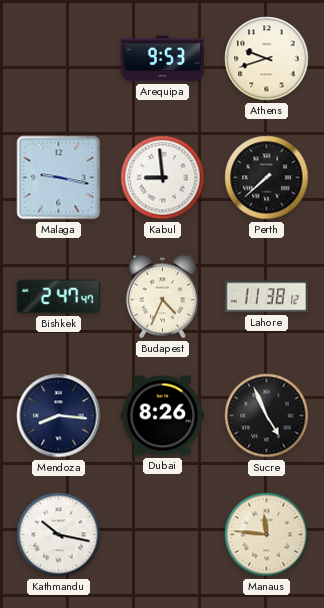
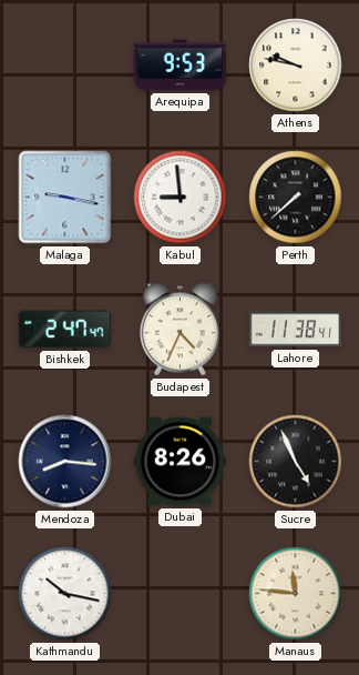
Athens: 9:42 -> 9:47 (296, 66)
Lahore: 11:38:12 -> 11:38:41 (296, 330)
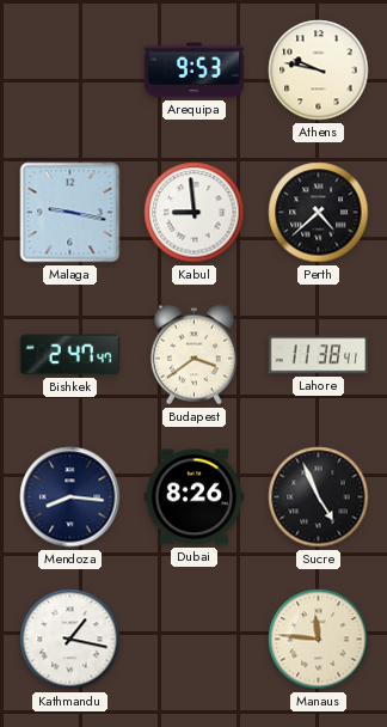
Perth: 7:38 -> 4:38 (319, 213)
Budapest: 4:34 -> 3:39 (193, 355)
Kathmandu: 10:17 -> 1:17 (70, 640)
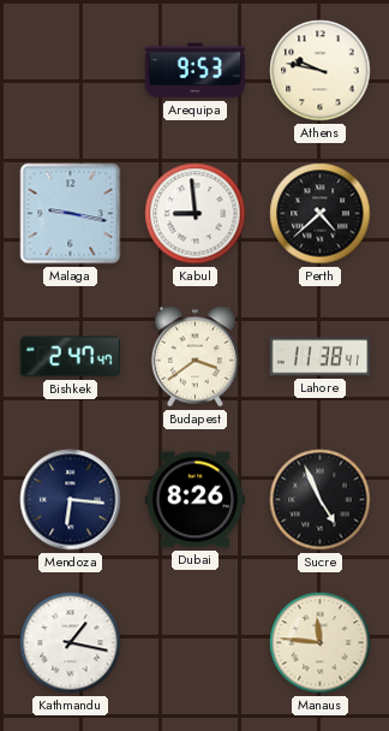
Mendoza: 8:16 -> 6:16 (71, 500)
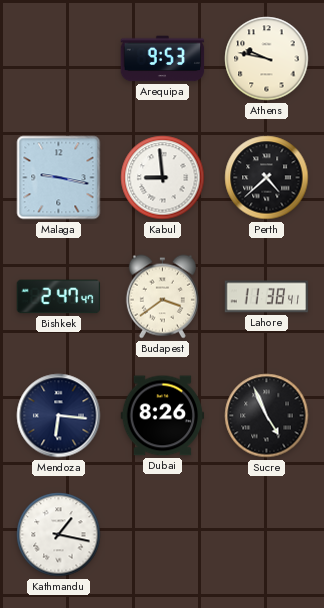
Manaus: 11:46 -> none (321, 643)
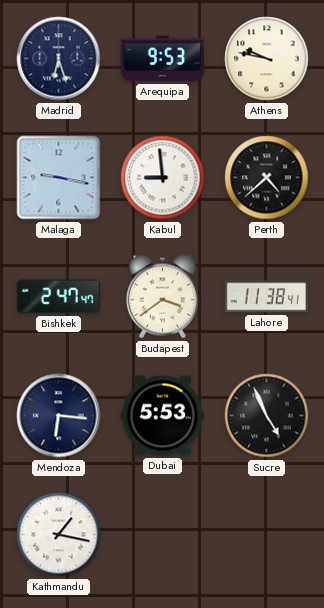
Madrid: none -> 6:27 (59, 59)
Dubai: 8:26 -> 5:53 (163, 416)
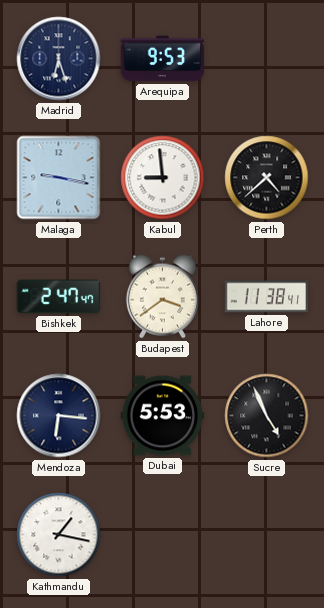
Athens: 9:47 -> none (267, 59)
